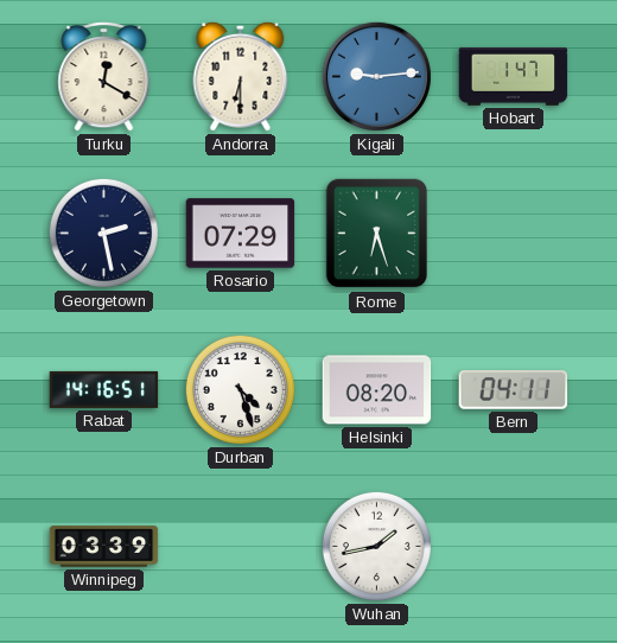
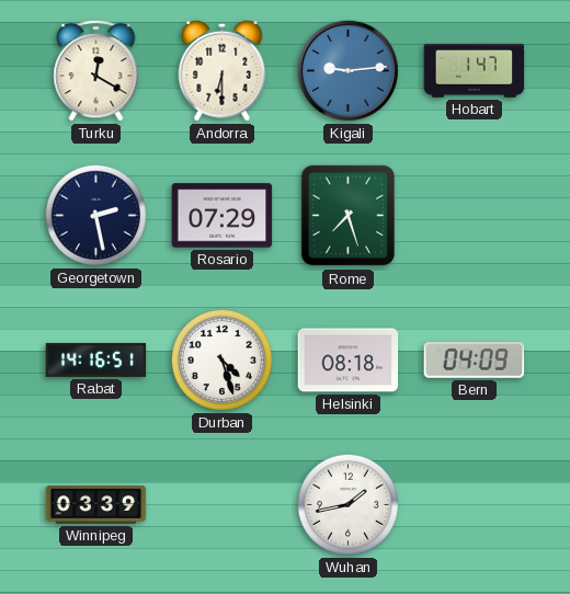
Rome: 6:27 -> 7:27 (349, 216)
Helsinki: 08:20 -> 08:18 (349, 361)
Bern: 04:11 -> 04:09 (475, 361)
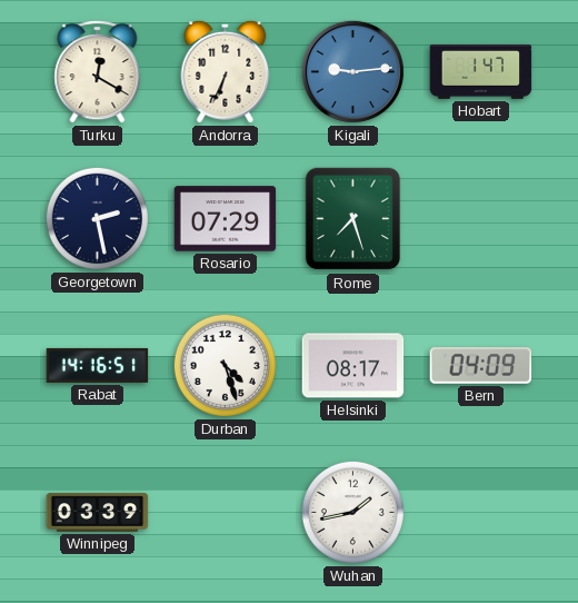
Andorra: 6:30 -> 6:34 (226, 71)
Helsinki: 08:18 -> 08:17 (353, 366)
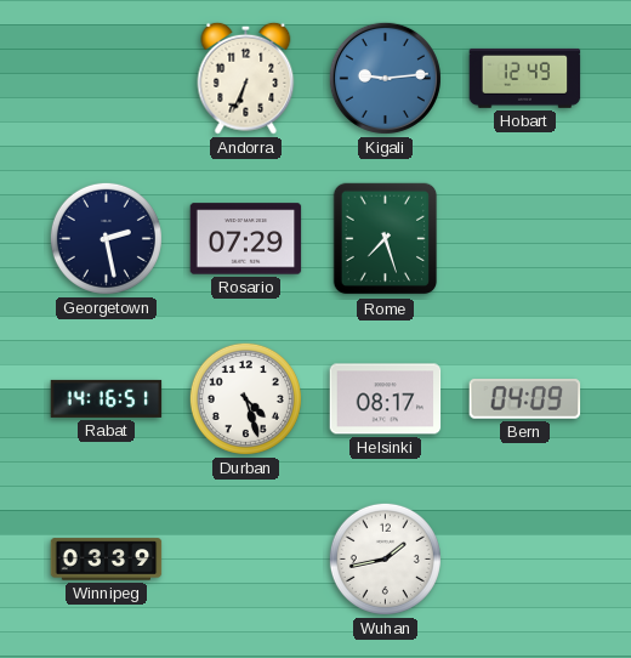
Turku: 12:20 -> none (98, 71)
Hobart: 1:47 -> 12:49 (525, 78)
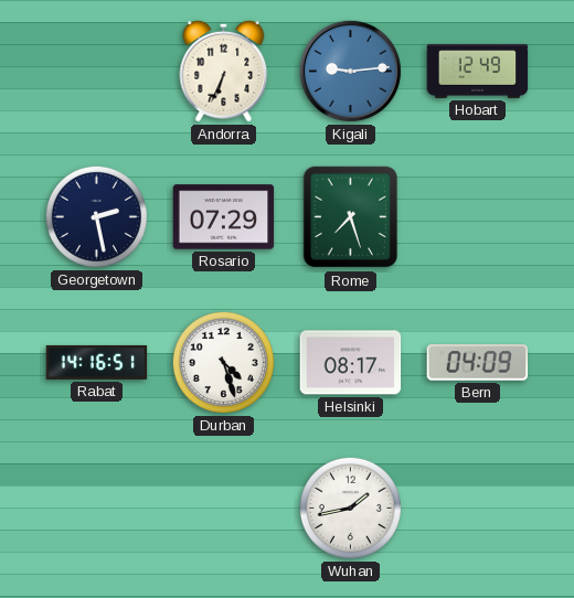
Winnipeg: 03:39 -> none (107, 560)
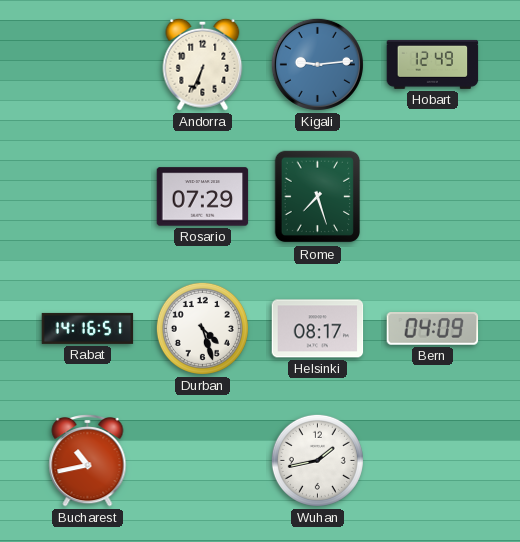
Georgetown: 2:28 -> none (96, 216)
Bucharest: none -> 10:43 (88, 460)
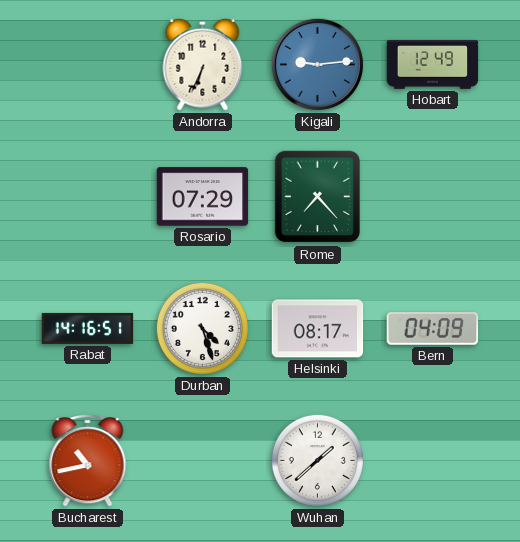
Rome: 7:27 -> 7:23 (318, 197)
Wuhan: 1:43 -> 1:38 (317, 460)
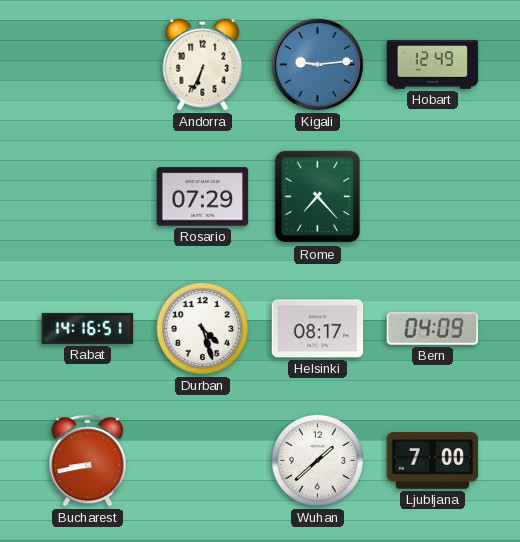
Bucharest: 10:43 -> 8:43 (88, 460)
Ljubljana: none -> 7:00 (433, 461)
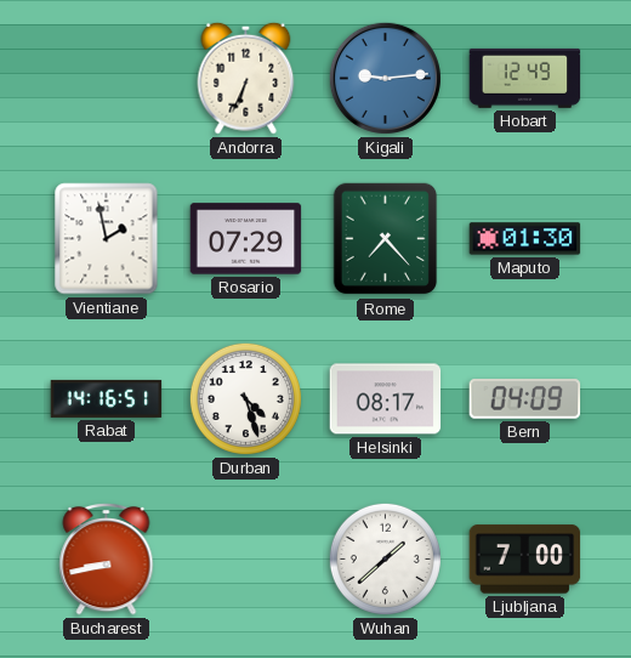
Vientiane: none -> 1:58 (107, 239)
Maputo: none -> 01:30 (525, 239)
